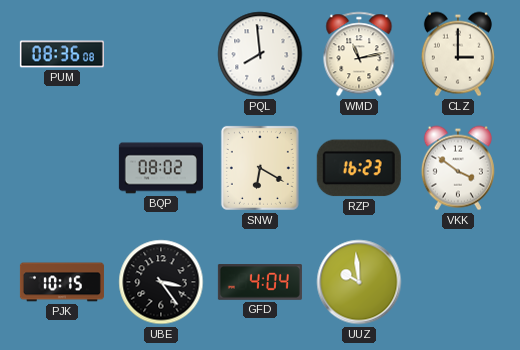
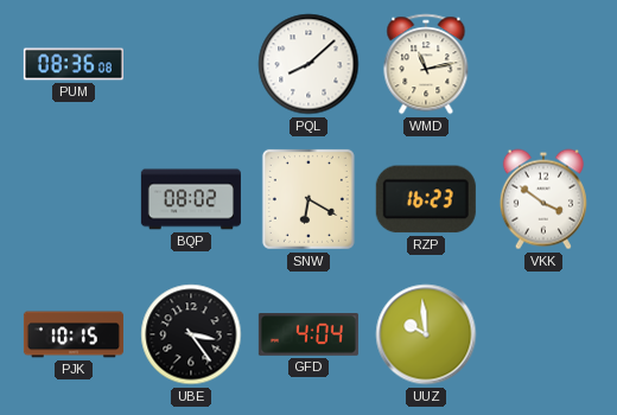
PQL: 7:59 -> 8:08 (308, 64)
CLZ: 3:00 -> none (458, 54)
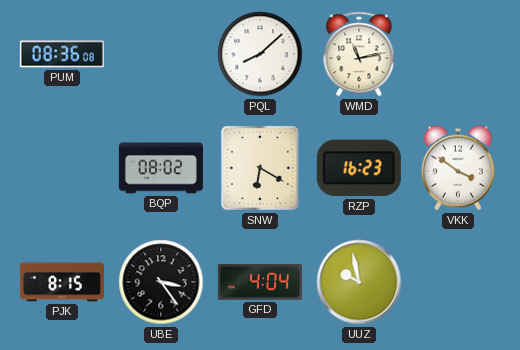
PJK: 10:15 -> 8:15 (62, 282)
UUZ: 9:59 -> 9:58 (359, 282)
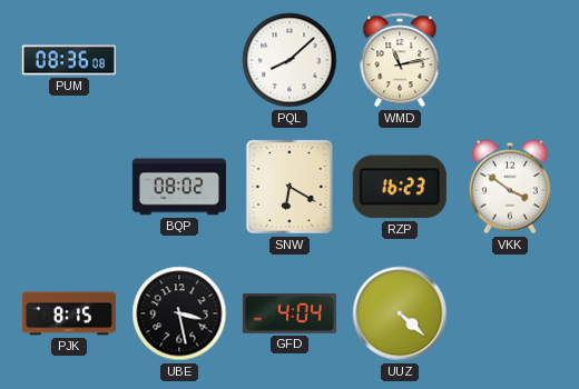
UBE: 3:24 -> 3:28 (179, 313)
UUZ: 9:58 -> 4:22 (400, 313)
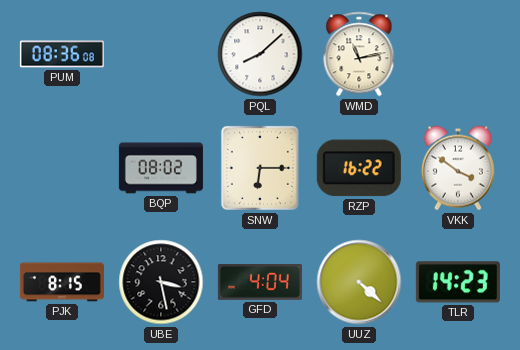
SNW: 6:20 -> 6:15 (260, 168)
RZP: 16:23 -> 16:22 (359, 168)
TLR: none -> 14:23 (458, 282)
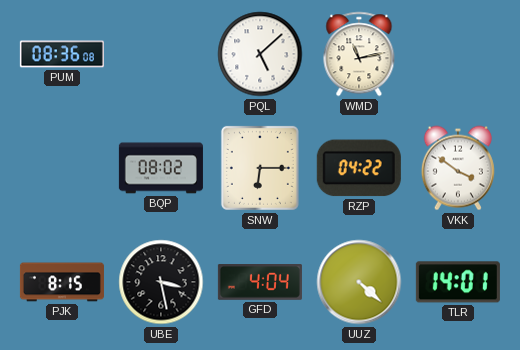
PQL: 8:08 -> 5:08 (260, 54)
RZP: 16:22 -> 04:22 (359, 168)
TLR: 14:23 -> 14:01 (458, 282)
